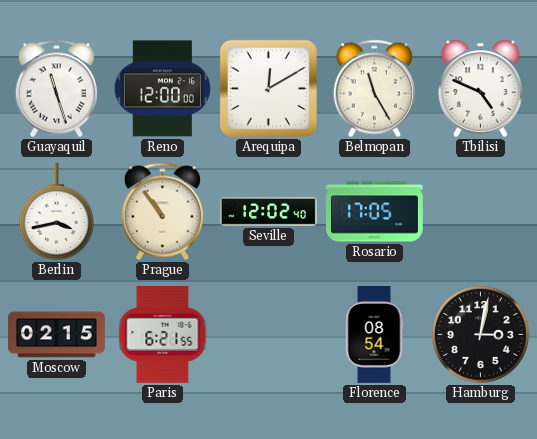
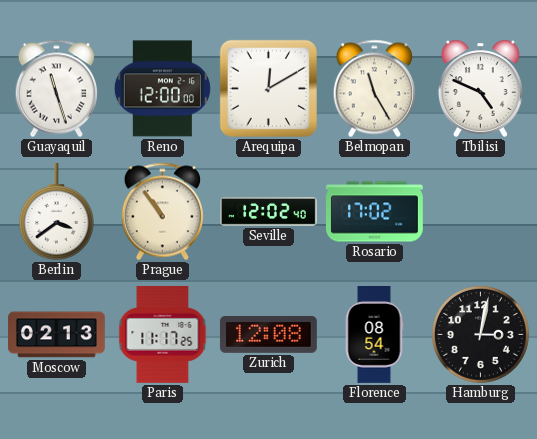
Berlin: 3:43 -> 3:39 (56, 211)
Rosario: 17:05 -> 17:02 (374, 212)
Moscow: 02:15 -> 02:13 (57, 335)
Paris: 6:21 -> 11:17 (163, 334)
Zurich: none -> 12:08 (268, 334)
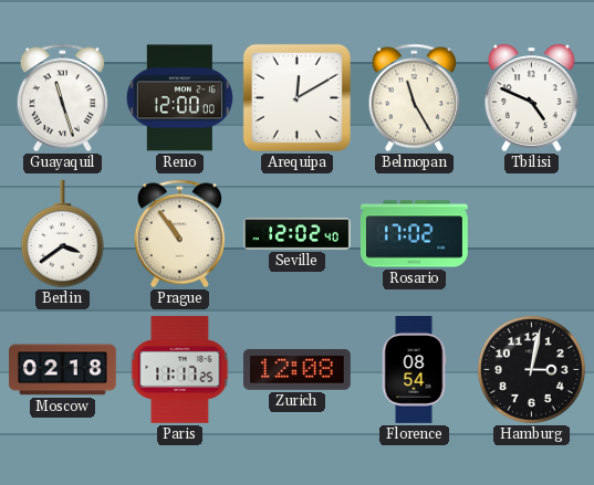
Moscow: 02:13 -> 02:18 (63, 370)
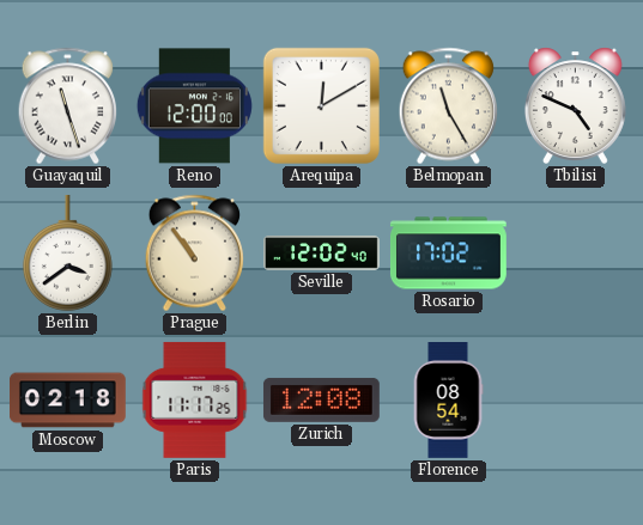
Hamburg: 3:02 -> none (531, 369)
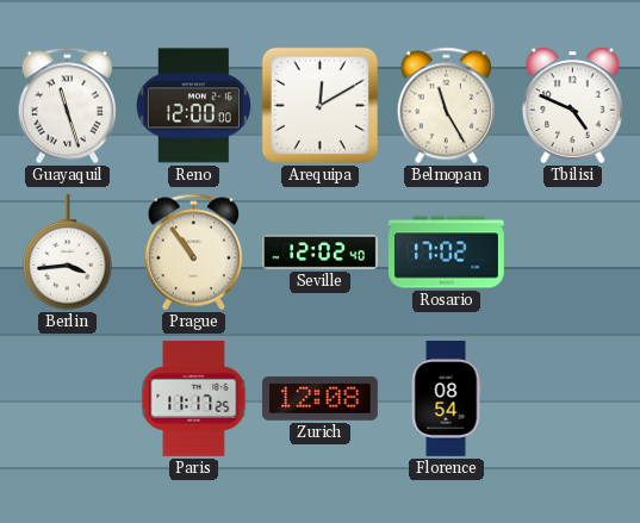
Berlin: 3:39 -> 3:44 (67, 251)
Moscow: 02:18 -> none (68, 401)
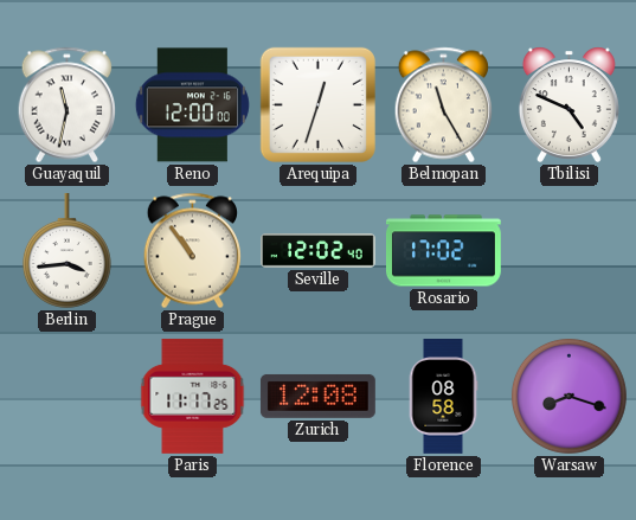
Guayaquil: 11:27 -> 11:32 (66, 105)
Arequipa: 12:10 -> 12:33 (317, 104)
Florence: 08:54 -> 08:58 (443, 397)
Warsaw: none -> 8:18 (568, 396)
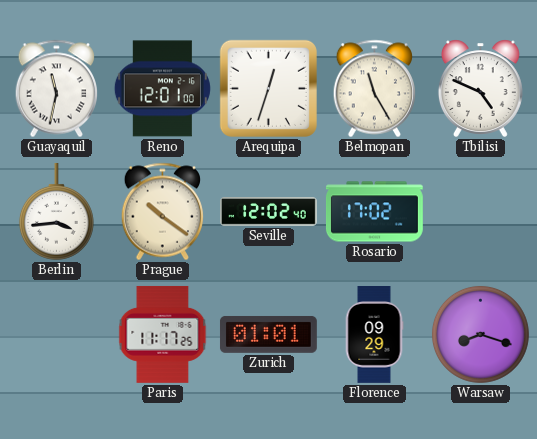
Reno: 12:00 -> 12:01 (162, 89)
Prague: 10:54 -> 10:21 (162, 212)
Zurich: 12:08 -> 01:01 (268, 334)
Florence: 08:58 -> 09:29 (374, 335)
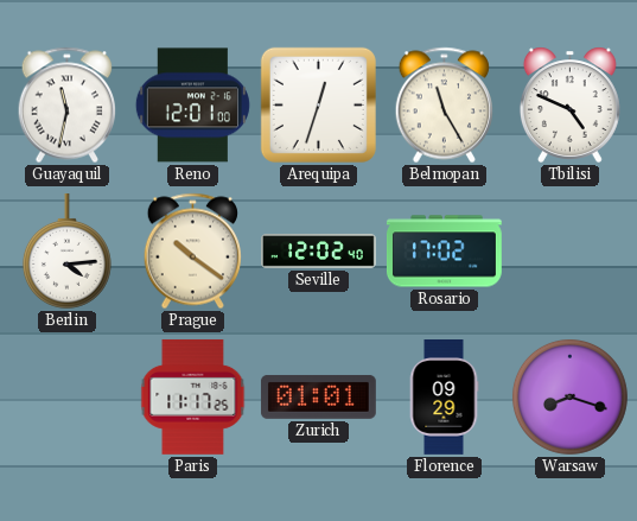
Berlin: 3:44 -> 4:14 (66, 250)
